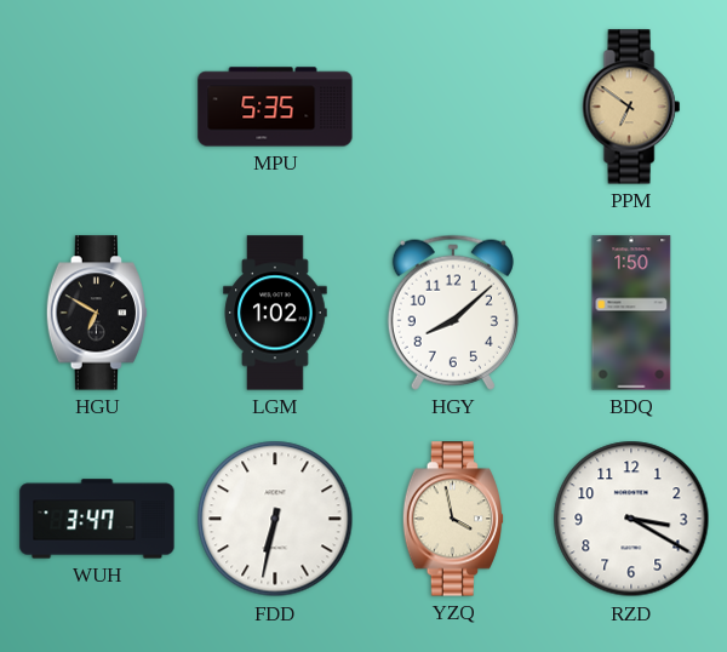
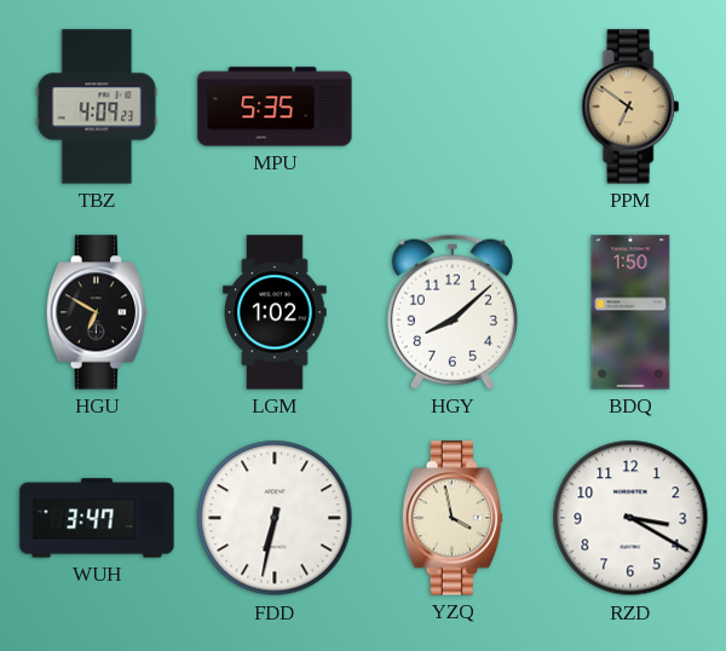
TBZ: none -> 4:09 (97, 106)
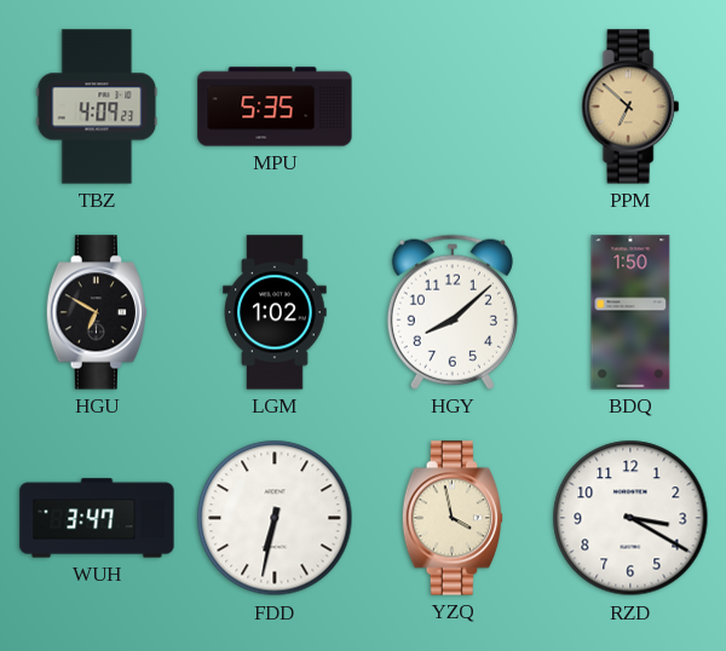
PPM: 6:51 -> 6:52 (630, 106)
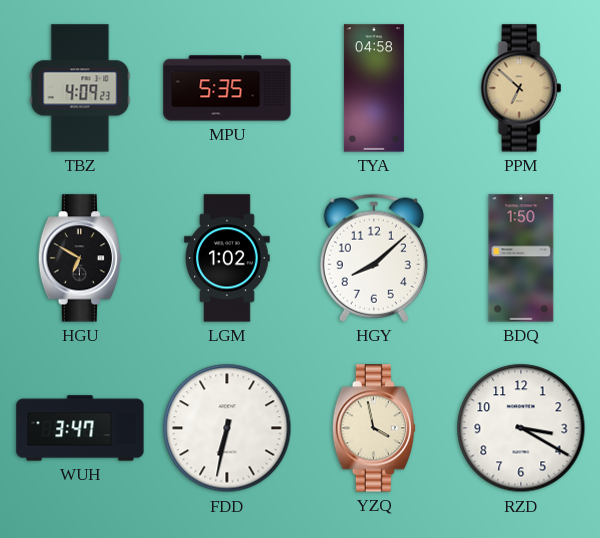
TYA: none -> 04:58 (374, 88)
